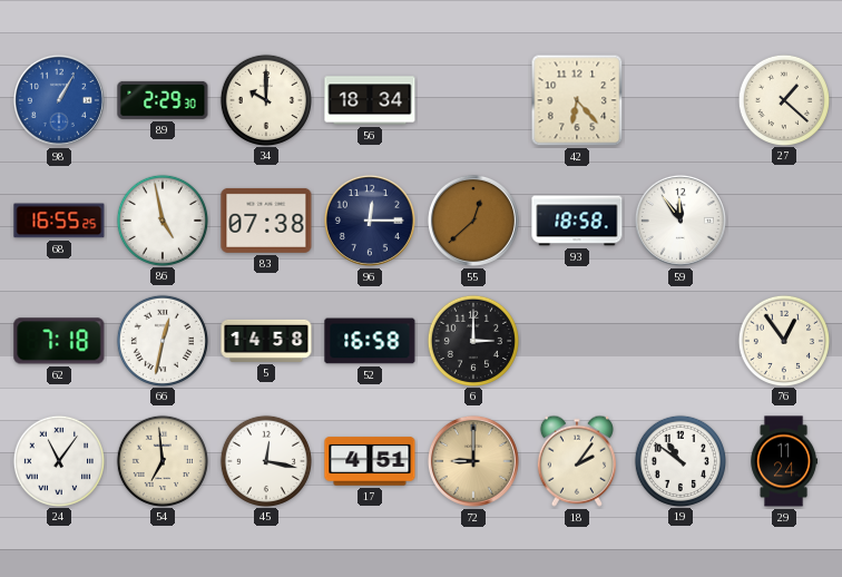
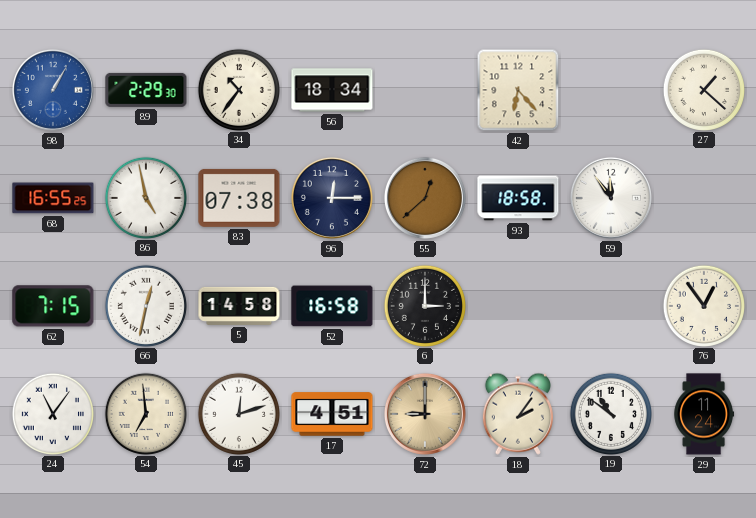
34: 10:00 -> 10:36 (238, 89)
62: 7:18 -> 7:15 (53, 306)
45: 12:17 -> 12:12 (238, 413)
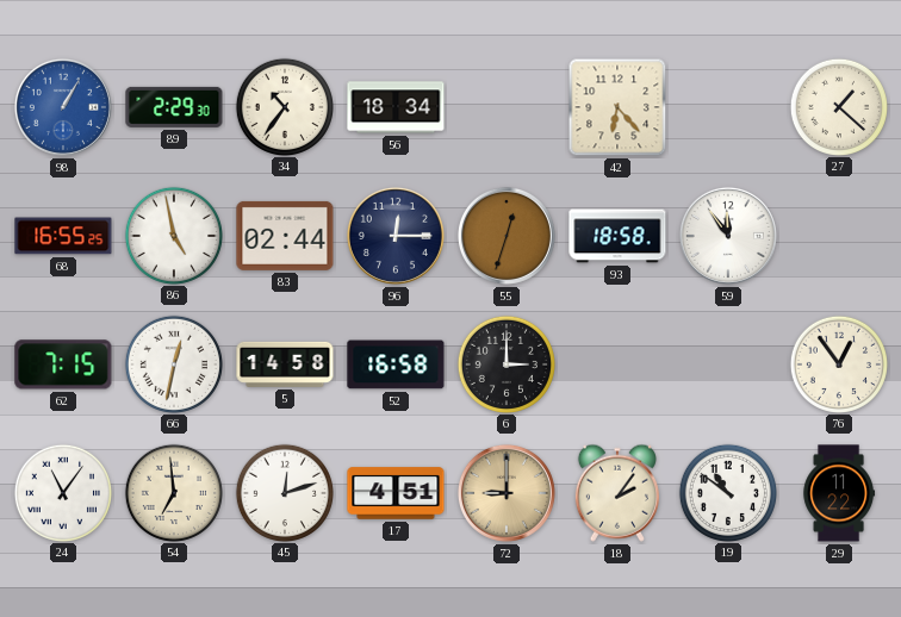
83: 07:38 -> 02:44 (285, 236)
55: 12:38 -> 12:33 (507, 236)
29: 11:24 -> 11:22 (839, 493)
